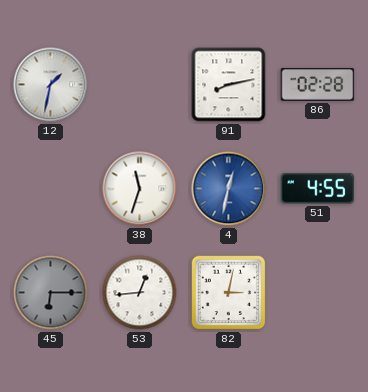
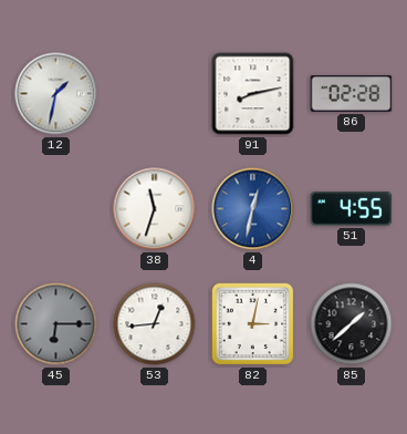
85: none -> 1:38 (352, 324)
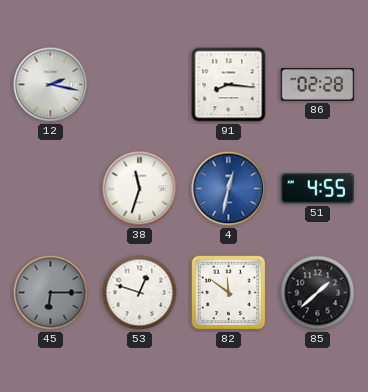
12: 1:32 -> 2:17 (51, 85)
91: 8:13 -> 8:16 (229, 85)
53: 12:44 -> 12:48 (140, 293)
82: 3:02 -> 11:51 (229, 293)
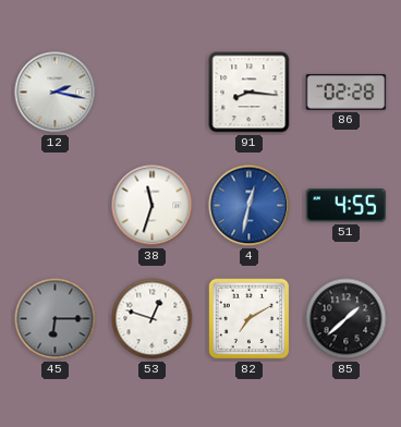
82: 11:51 -> 7:10 (250, 319)
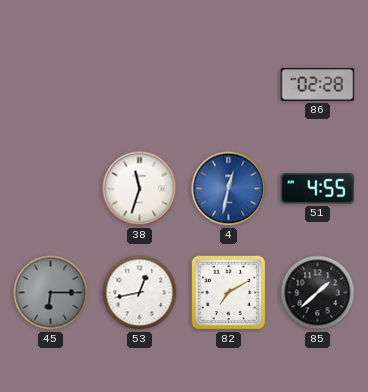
12: 2:17 -> none (56, 93)
91: 8:16 -> none (250, 93)
53: 12:48 -> 12:43 (140, 293)
